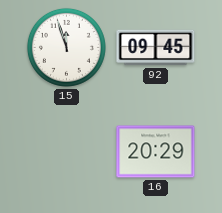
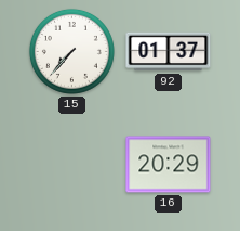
15: 11:57 -> 7:37 (71, 51)
92: 09:45 -> 01:37 (169, 52)
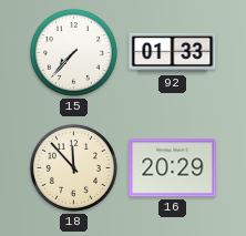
92: 01:37 -> 01:33 (173, 53)
18: none -> 11:53 (73, 167)
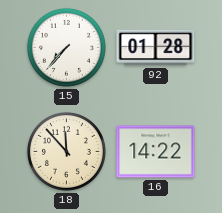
92: 01:33 -> 01:28 (156, 48)
16: 20:29 -> 14:22 (156, 152)
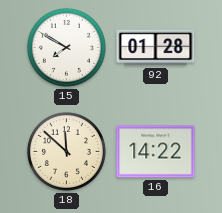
15: 7:37 -> 7:50 (66, 47)
18: 11:53 -> 11:52 (66, 151)
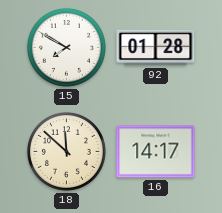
16: 14:22 -> 14:17 (156, 152)
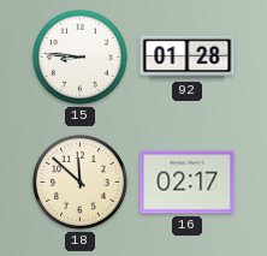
15: 7:50 -> 8:46 (79, 56)
16: 14:17 -> 02:17 (188, 183)
